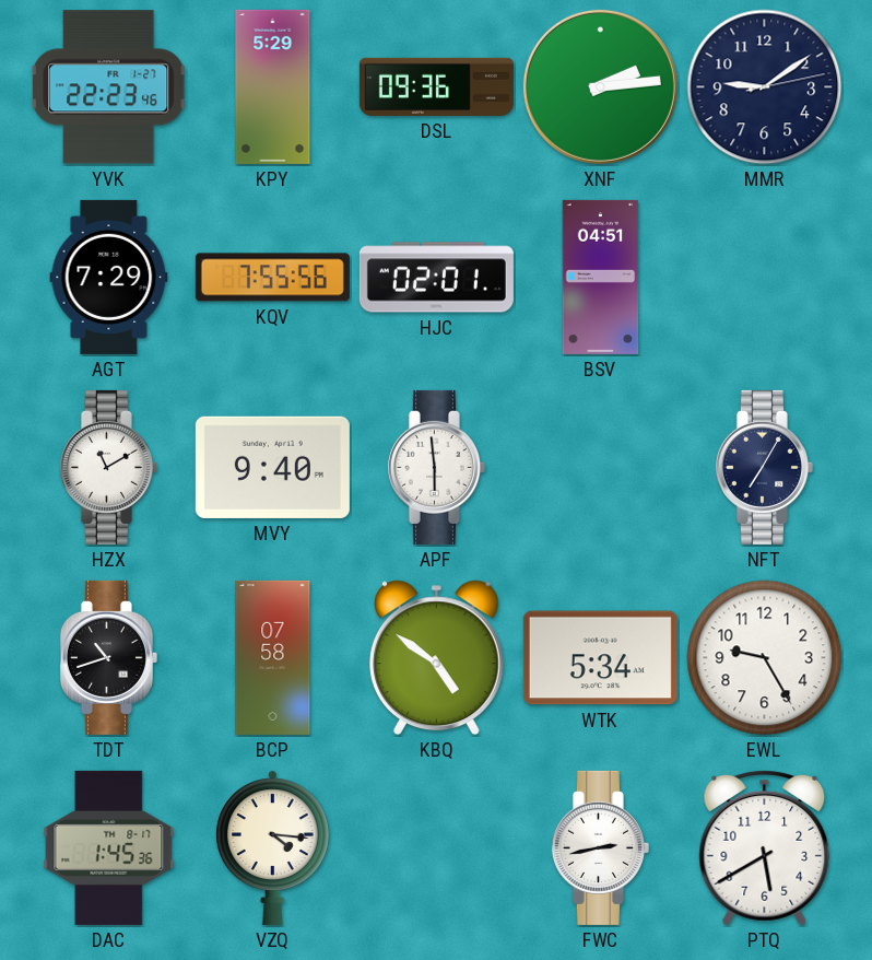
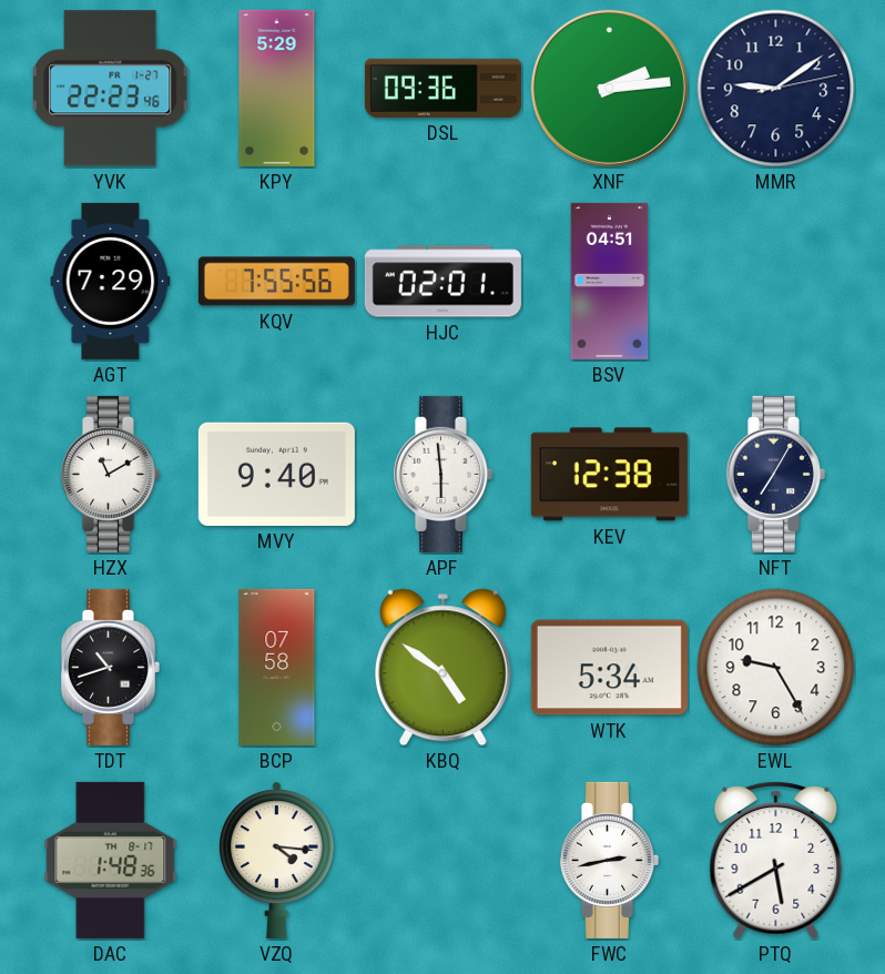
KEV: none -> 12:38 (609, 475)
DAC: 1:45 -> 1:48 (111, 860)
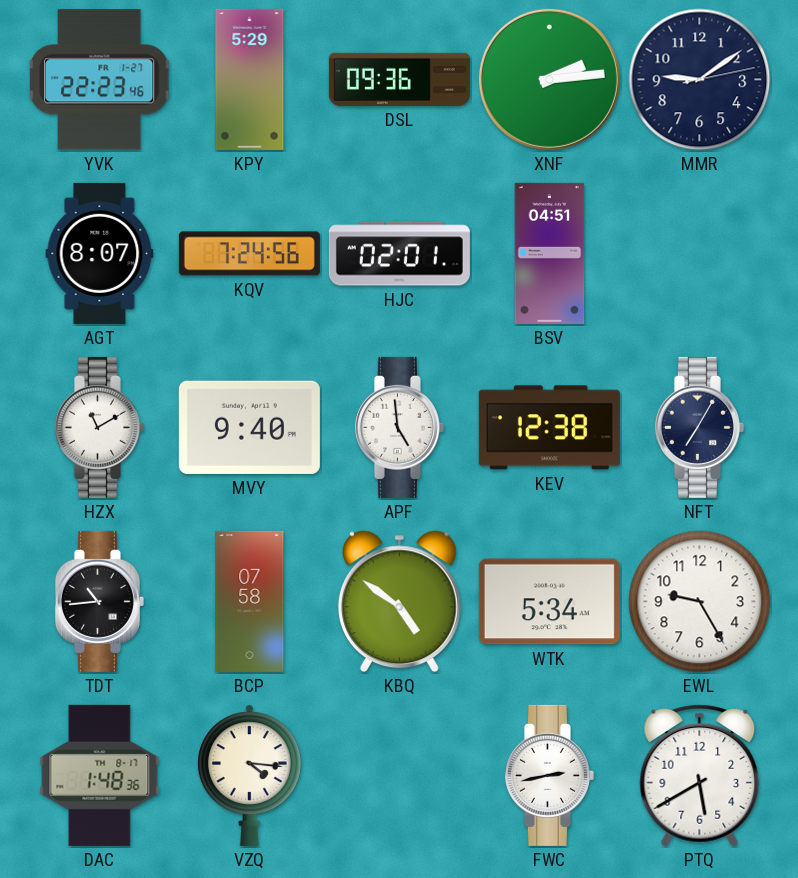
AGT: 7:29 -> 8:07 (100, 253)
KQV: 7:55 -> 7:24 (249, 254)
APF: 5:59 -> 4:59 (399, 427)
TDT: 10:42 -> 10:44 (99, 601)
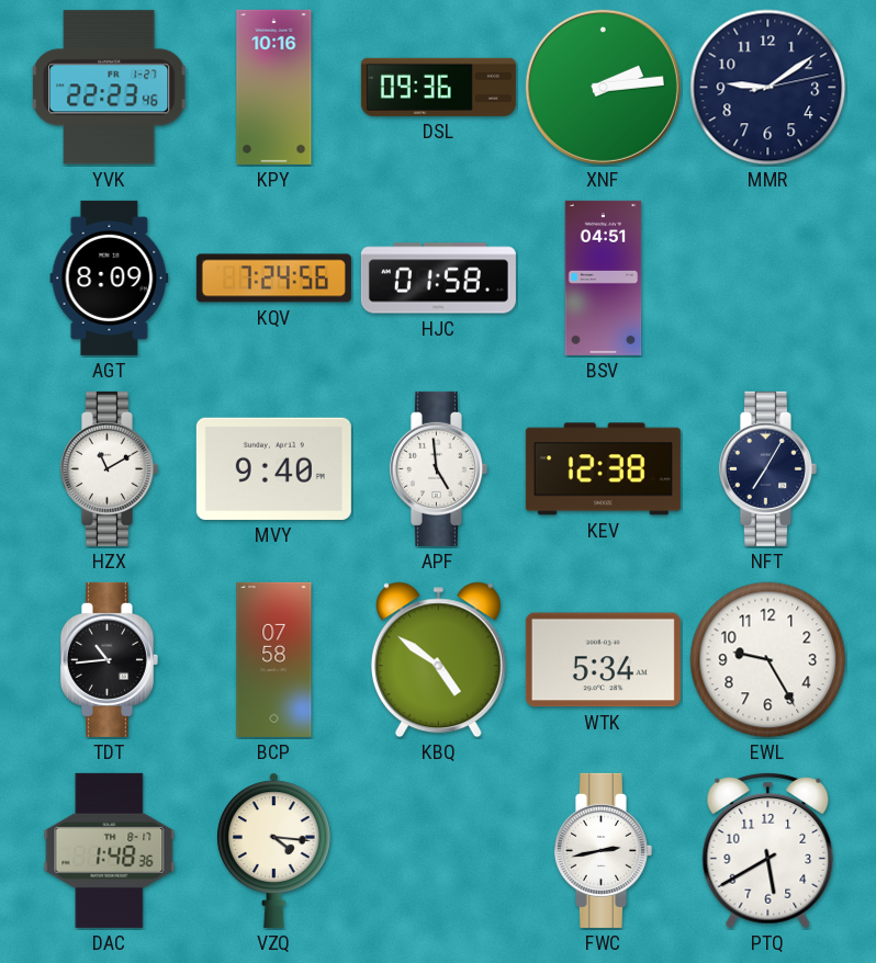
KPY: 5:29 -> 10:16 (274, 87)
AGT: 8:07 -> 8:09 (110, 277)
HJC: 02:01 -> 01:58 (438, 279)
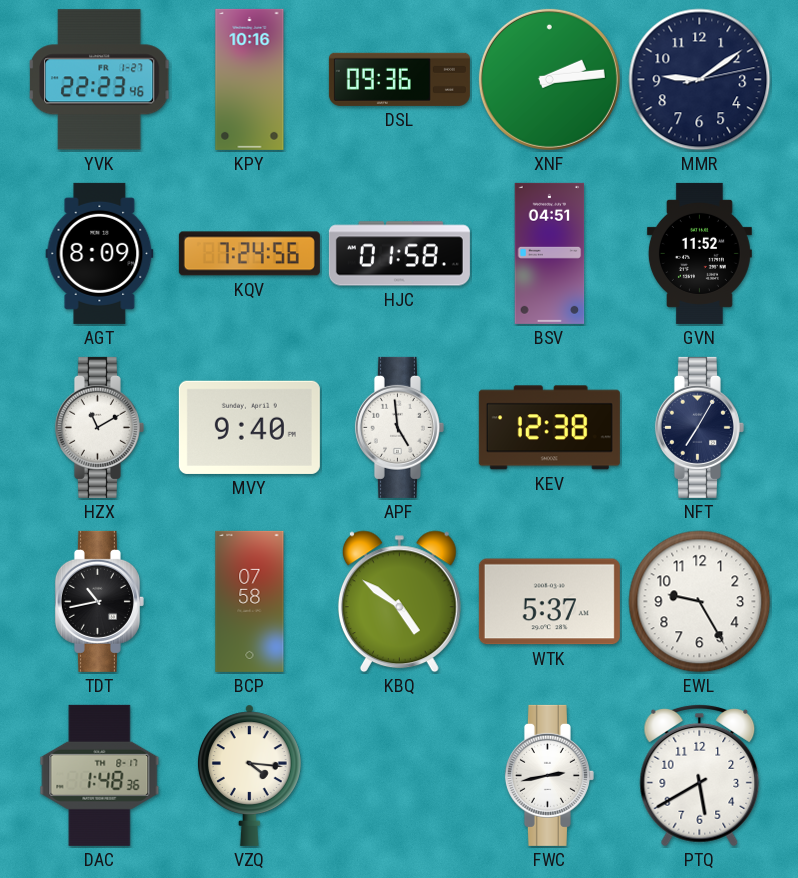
GVN: none -> 11:52 (699, 253)
TDT: 10:44 -> 10:43 (99, 601)
WTK: 5:34 -> 5:37 (549, 602)
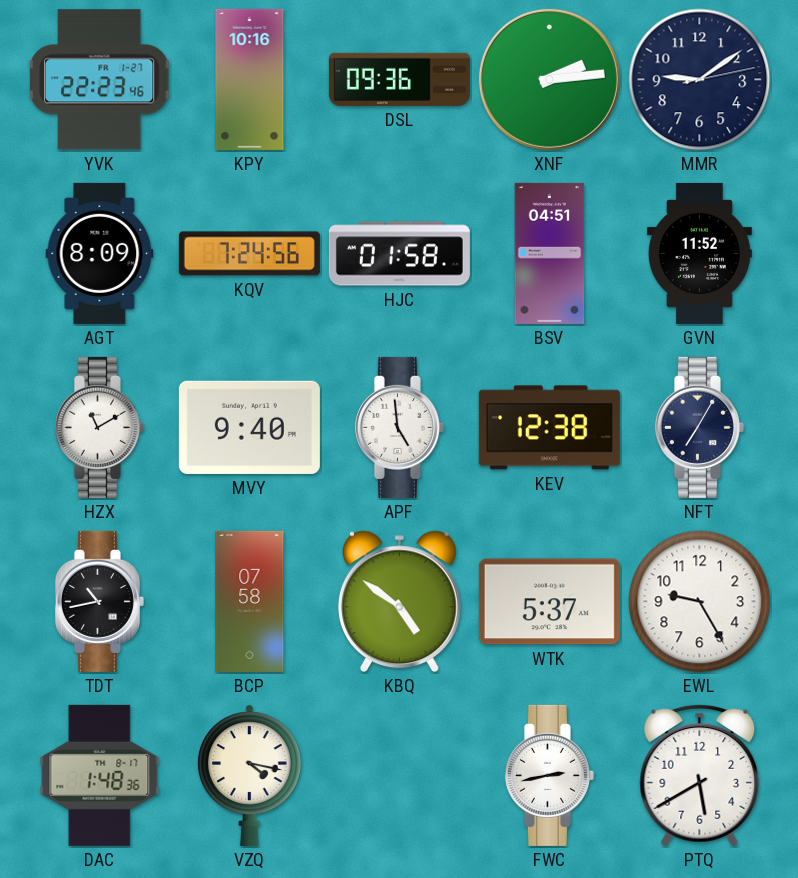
VZQ: 4:16 -> 4:17 (249, 775)
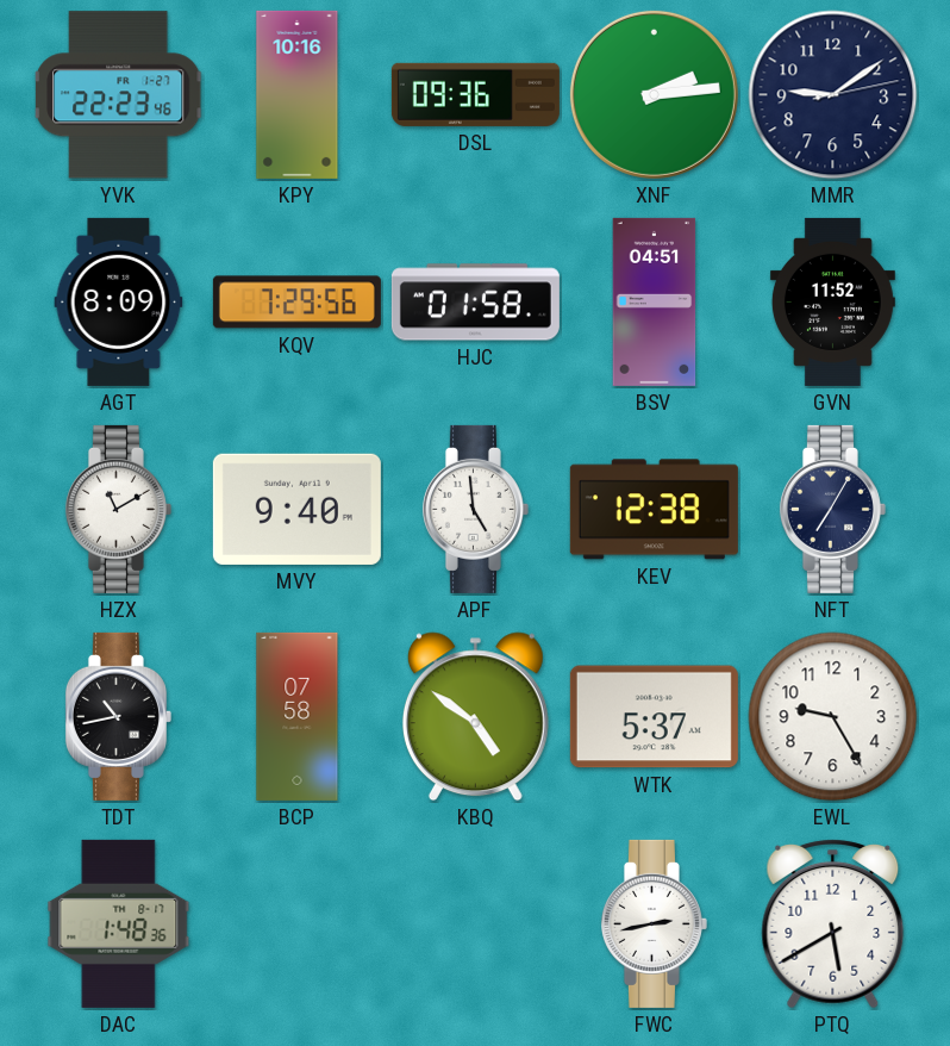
KQV: 7:24 -> 7:29 (296, 303)
VZQ: 4:17 -> none (249, 775)
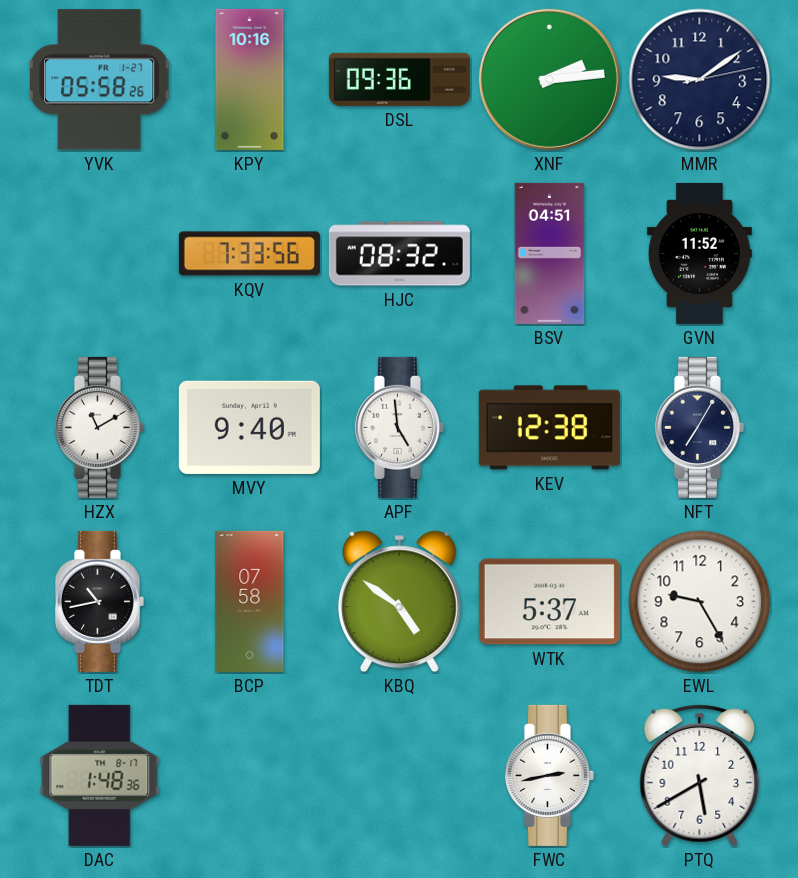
YVK: 22:23 -> 05:58 (100, 80)
AGT: 8:09 -> none (119, 301)
KQV: 7:29 -> 7:33 (249, 254)
HJC: 01:58 -> 08:32 (399, 254)
